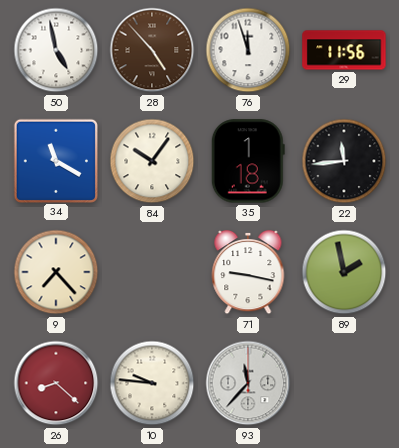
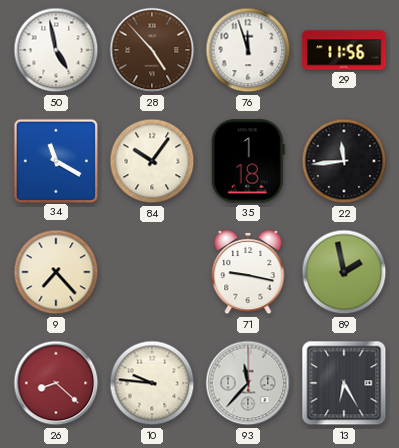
13: none -> 6:25 (344, 383)
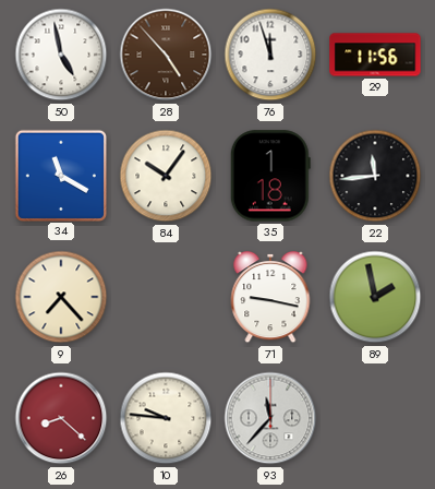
13: 6:25 -> none (344, 383)
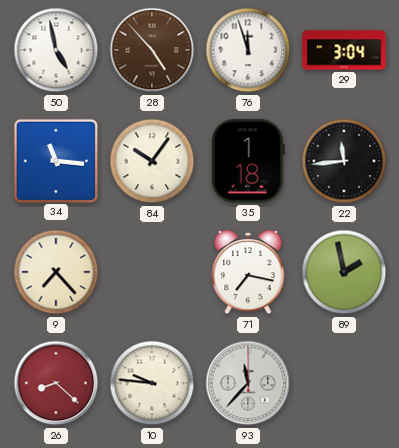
29: 11:56 -> 3:04 (344, 50)
34: 11:20 -> 11:16 (55, 160)
71: 9:17 -> 7:17 (248, 272)
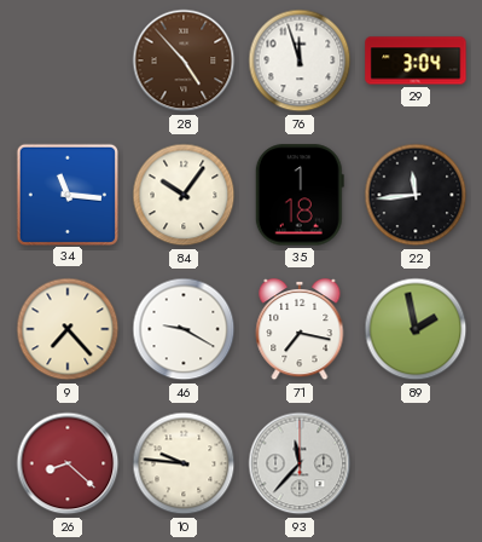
50: 4:58 -> none (56, 50)
46: none -> 9:20 (184, 329)
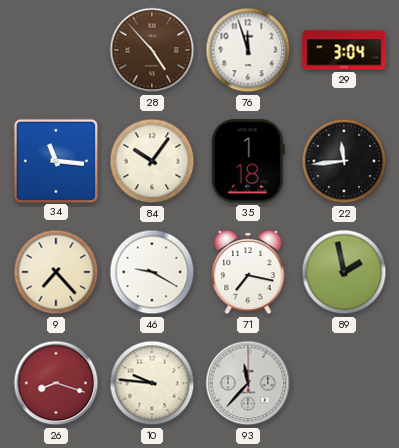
26: 8:22 -> 8:18 (56, 383)
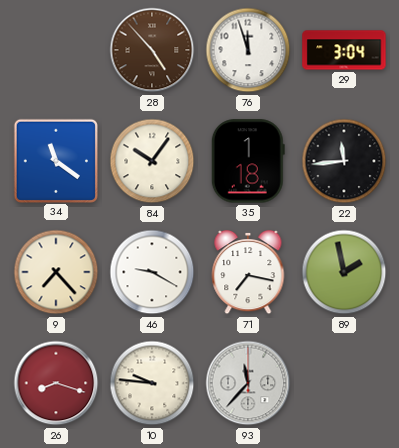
34: 11:16 -> 11:21 (55, 160)
